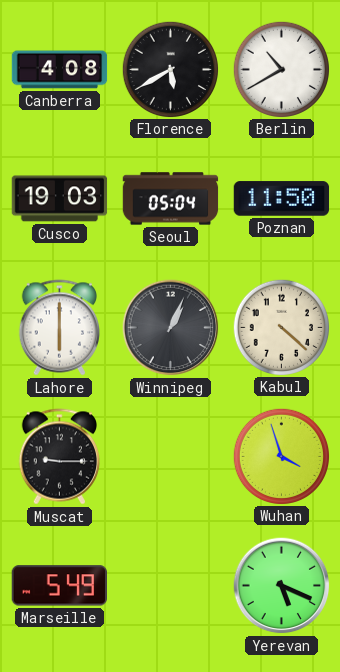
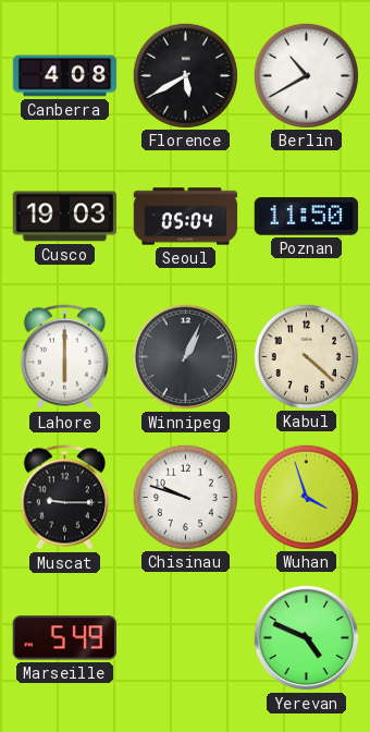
Chisinau: none -> 9:48 (185, 497)
Yerevan: 5:19 -> 4:49 (307, 638)
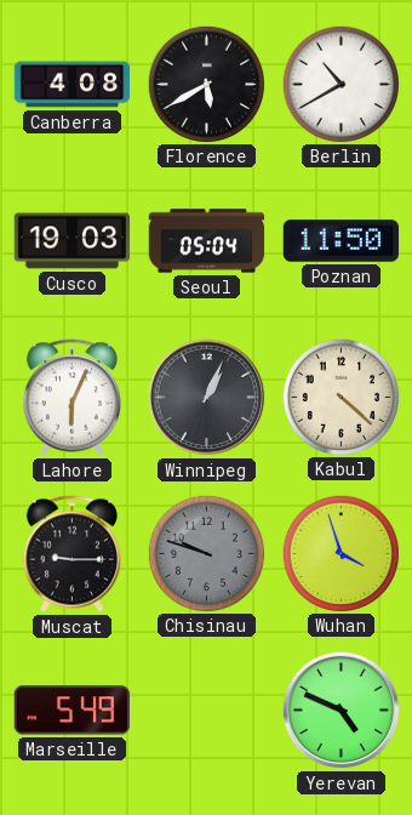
Lahore: 6:00 -> 6:04 (71, 398)
Chisinau dial: white -> grey (206, 553)
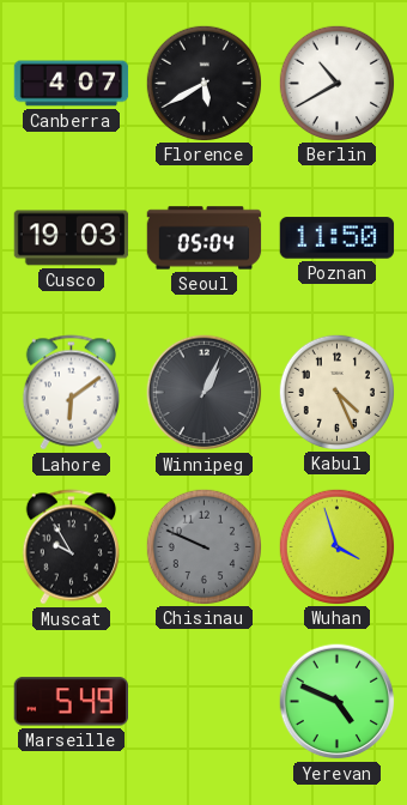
Canberra: 4:08 -> 4:07 (72, 84)
Lahore: 6:04 -> 6:09 (71, 393)
Kabul: 4:22 -> 4:26 (336, 392)
Muscat: 9:15 -> 9:55 (71, 547)
Chisinau: 9:48 -> 9:49 (203, 546)
